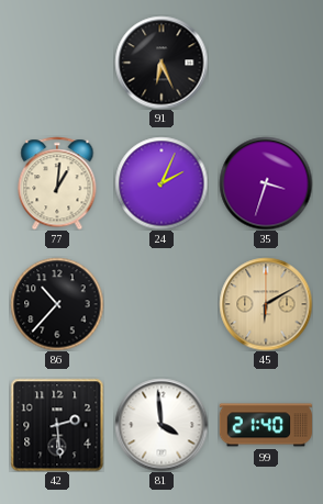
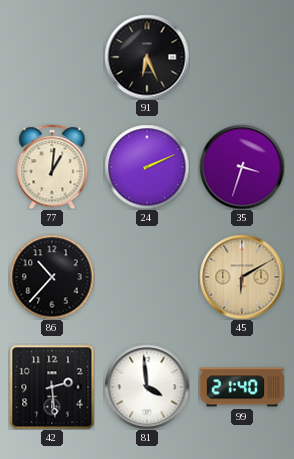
24: 2:04 -> 2:11 (147, 167)
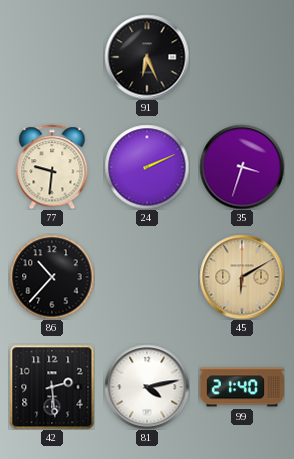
77: 1:01 -> 9:31 (52, 167)
81: 3:59 -> 4:13 (147, 387)
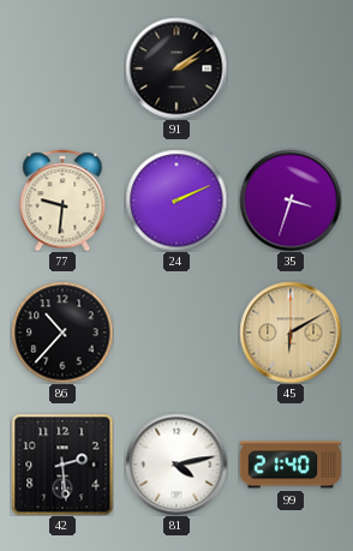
91: 6:26 -> 2:09 (176, 68)
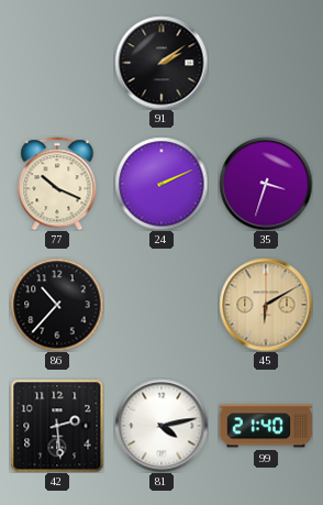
77: 9:31 -> 10:19 (57, 184)
